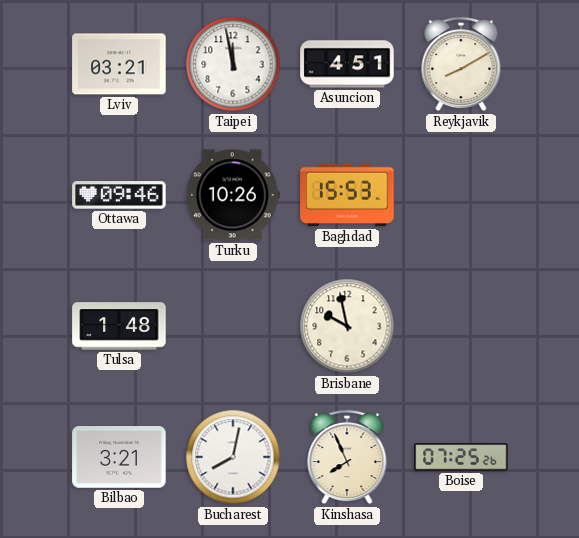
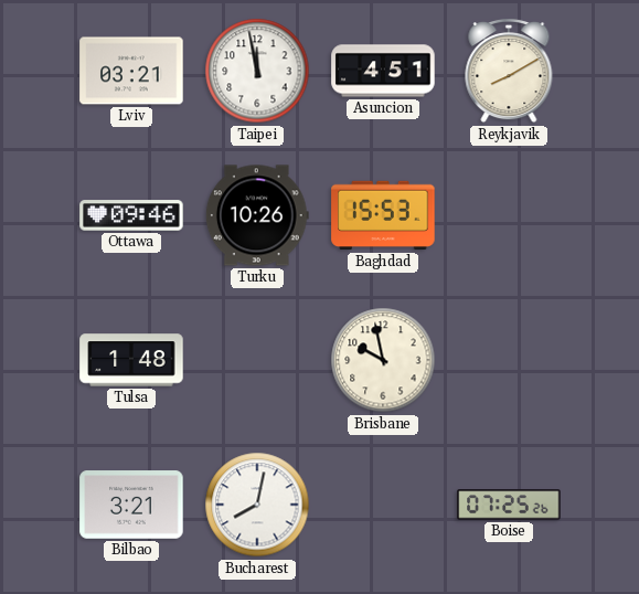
Kinshasa: 7:56 -> none (347, 457)
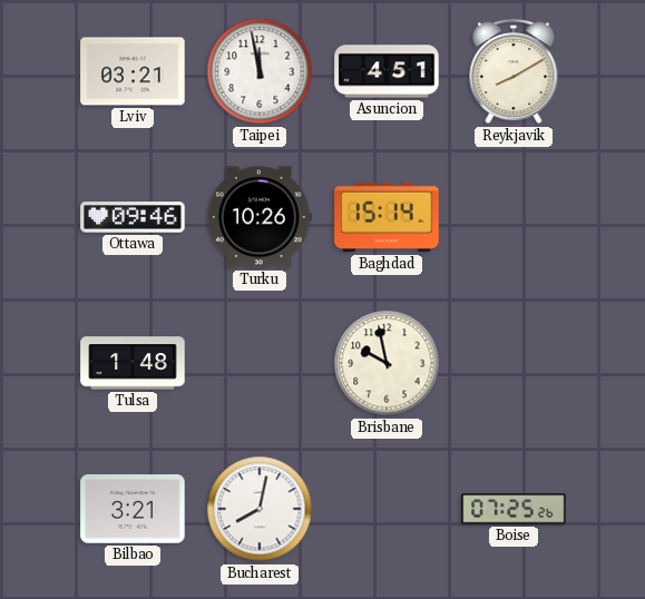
Baghdad: 15:53 -> 15:14 (387, 217)
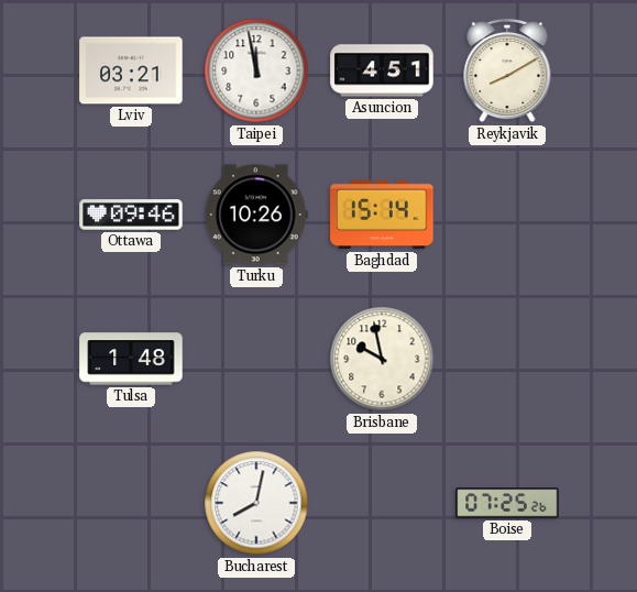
Bilbao: 3:21 -> none (133, 509)
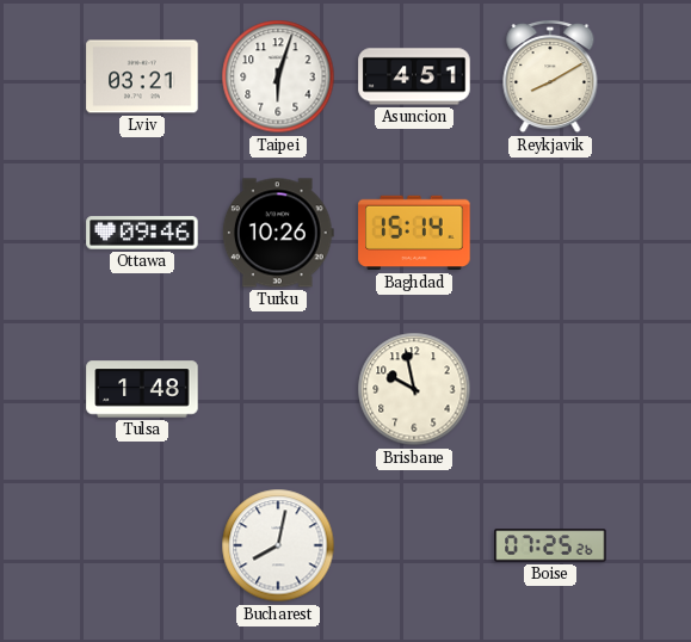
Taipei: 11:58 -> 6:03 (278, 76)
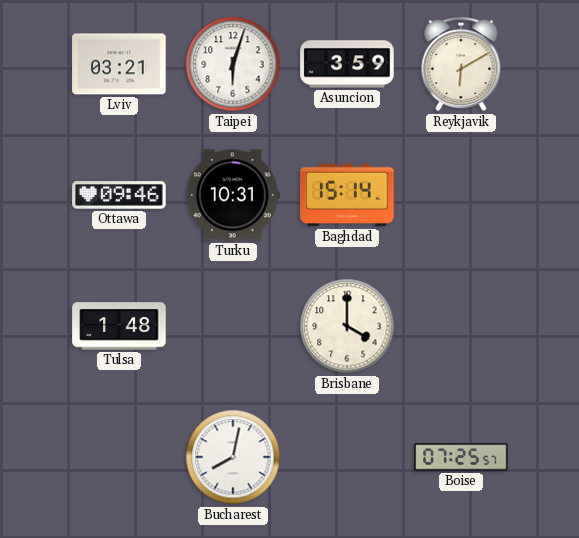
Asuncion: 4:51 -> 3:59 (347, 64)
Reykjavik: 8:10 -> 6:10 (461, 64)
Turku: 10:26 -> 10:31 (233, 195)
Brisbane: 9:58 -> 4:00 (347, 326)
Boise: 07:25:26 -> 07:25:57 (461, 457)
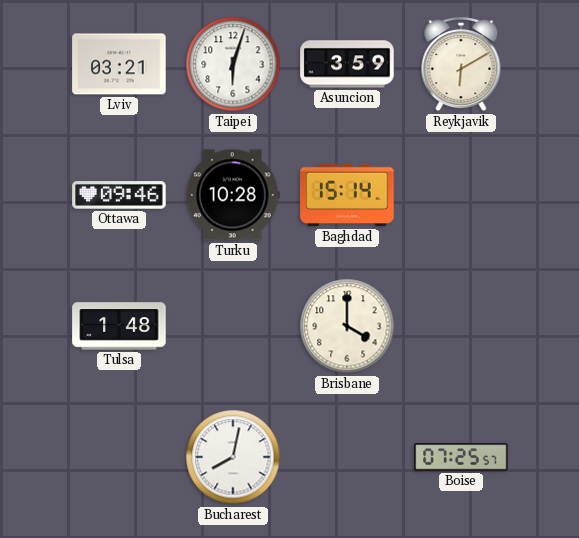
Turku: 10:31 -> 10:28 (233, 195)
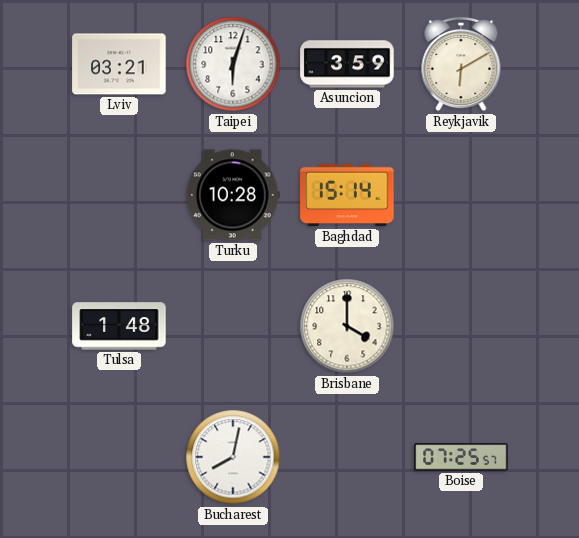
Ottawa: 09:46 -> none (119, 195)
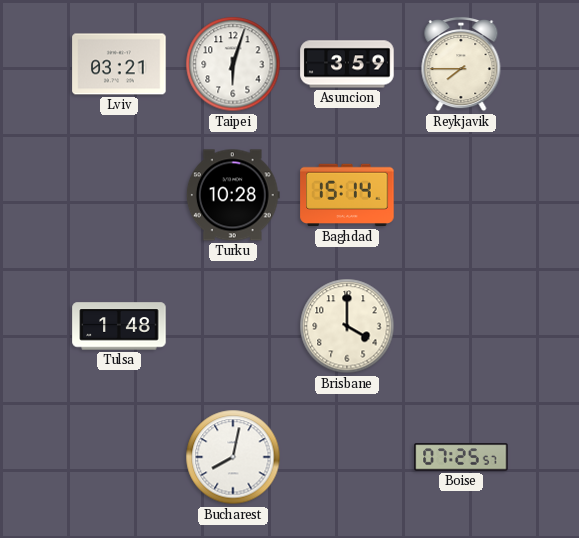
Reykjavik: 6:10 -> 7:45 (461, 64)
